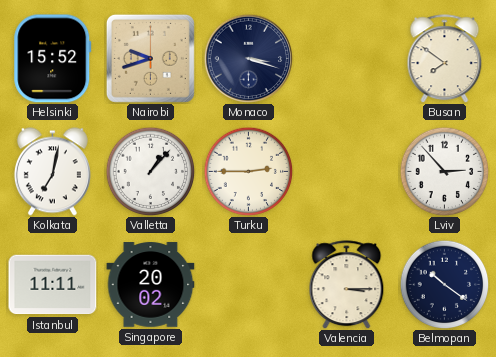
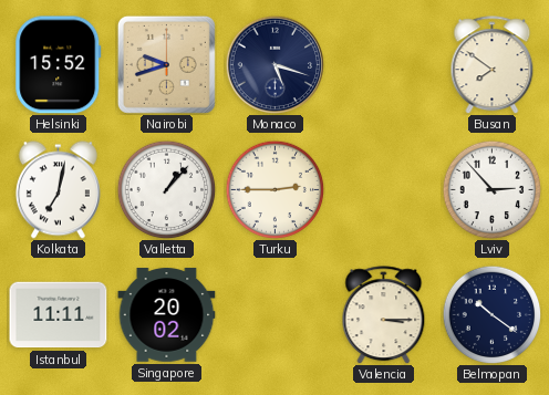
Monaco: 3:18 -> 5:18 (274, 64)
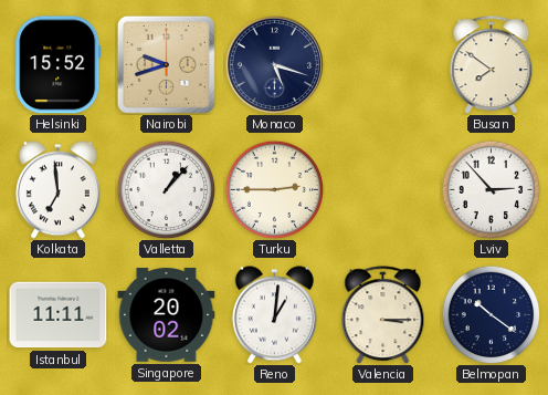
Kolkata: 7:02 -> 6:59 (57, 190)
Reno: none -> 1:01 (274, 315)
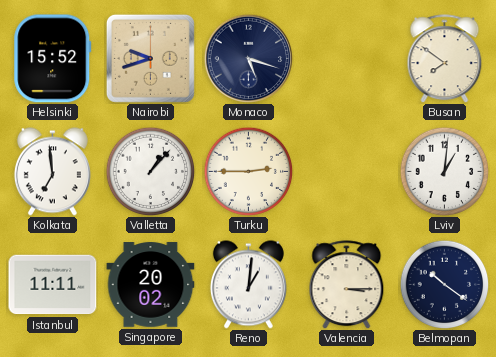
Lviv: 2:53 -> 1:01 (444, 171)
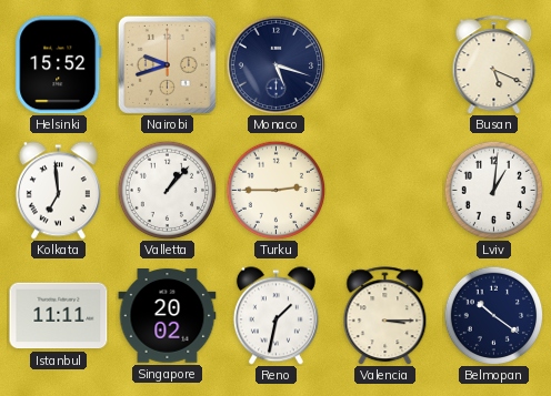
Busan: 7:51 -> 5:19 (494, 65)
Reno: 1:01 -> 1:32 (275, 316)
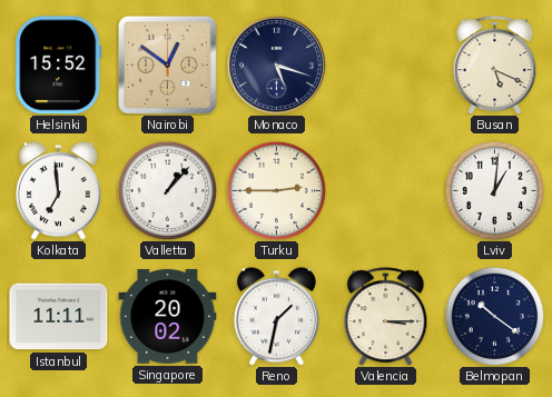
Nairobi: 9:42 -> 12:51 (167, 64)
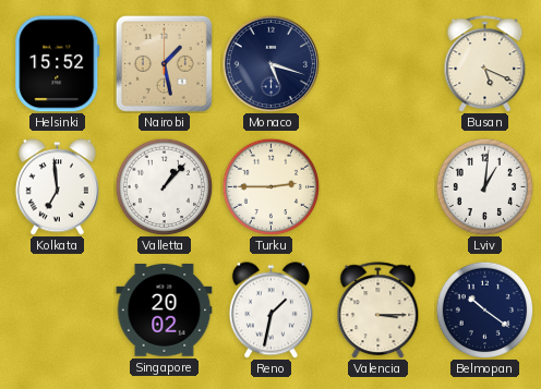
Nairobi: 12:51 -> 1:28 (164, 63)
Istanbul: 11:11 -> none (59, 317)
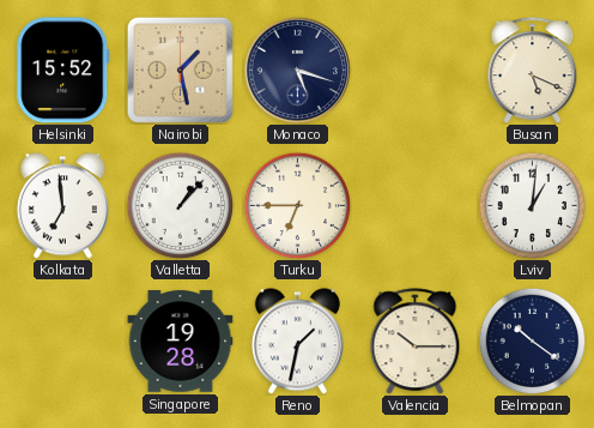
Turku: 2:45 -> 6:45 (297, 205)
Singapore: 20:02 -> 19:28 (181, 342)
Valencia: 3:15 -> 10:15 (416, 342)
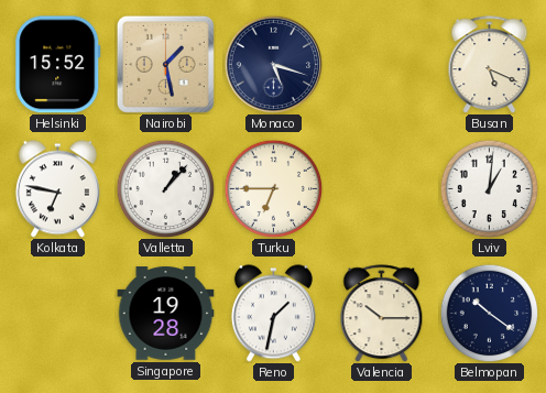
Kolkata: 6:59 -> 6:47 (57, 189)
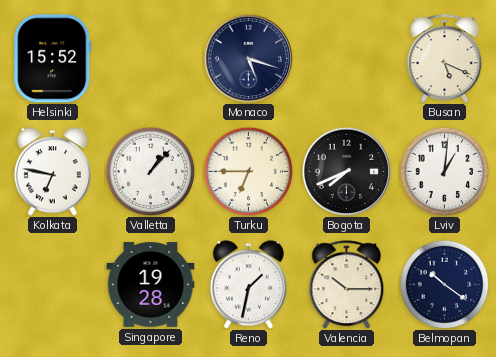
Nairobi: 1:28 -> none (165, 64)
Bogota: none -> 7:41 (346, 171)
